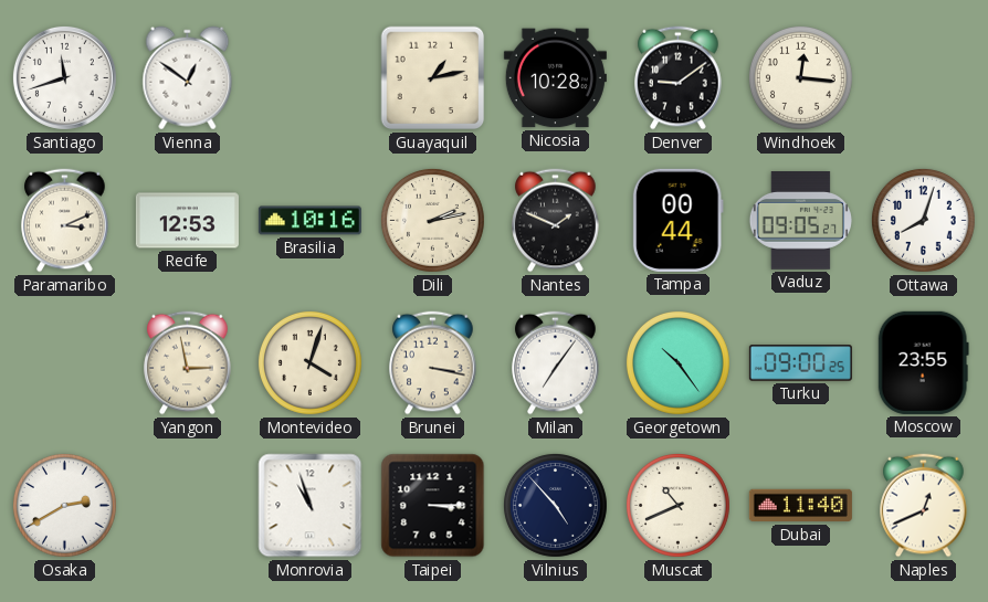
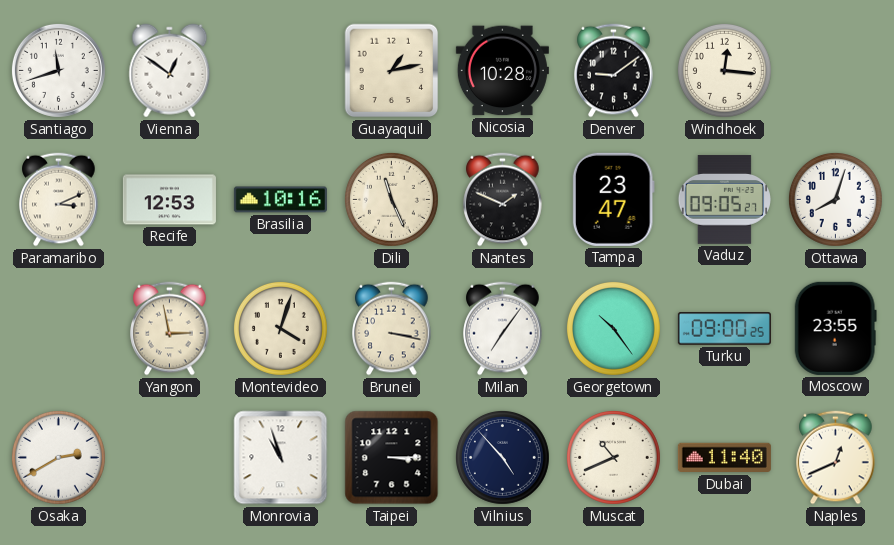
Dili: 2:13 -> 11:26 (391, 199)
Tampa: 00:44 -> 23:47 (613, 199)
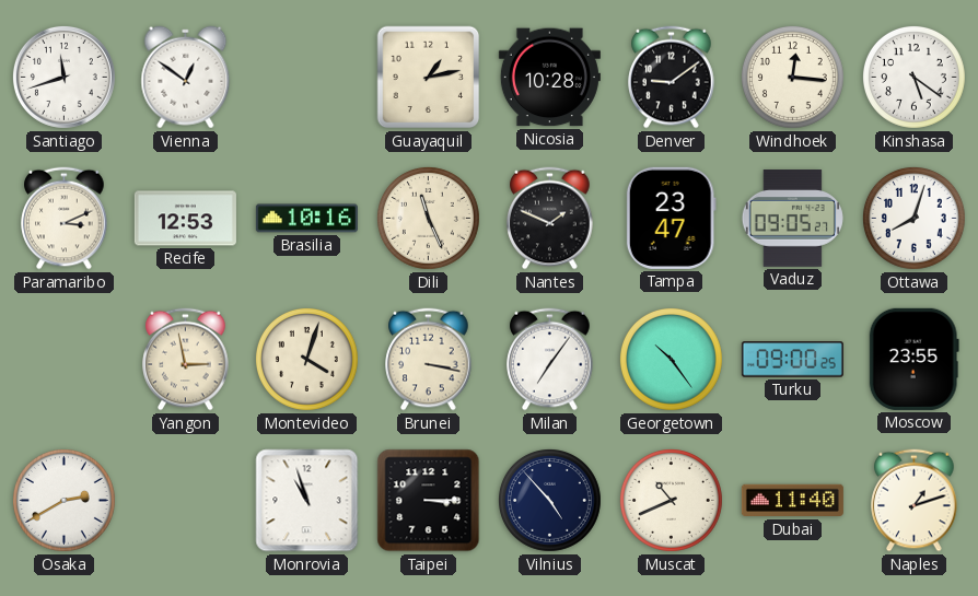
Kinshasa: none -> 5:21 (913, 77)
Naples: 12:41 -> 1:12 (915, 501)
